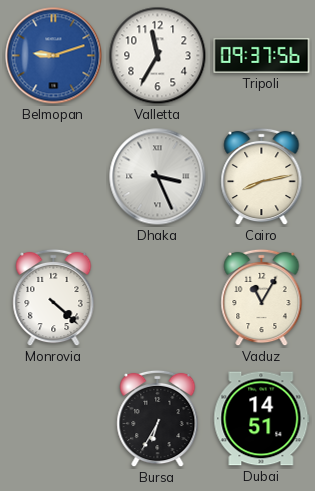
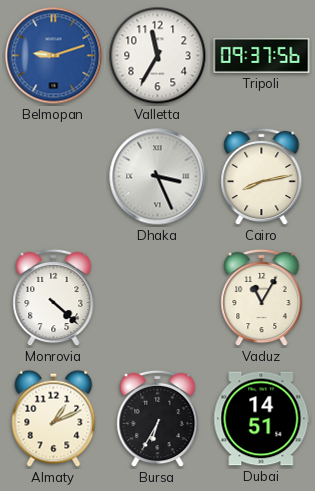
Almaty: none -> 1:11 (54, 418)
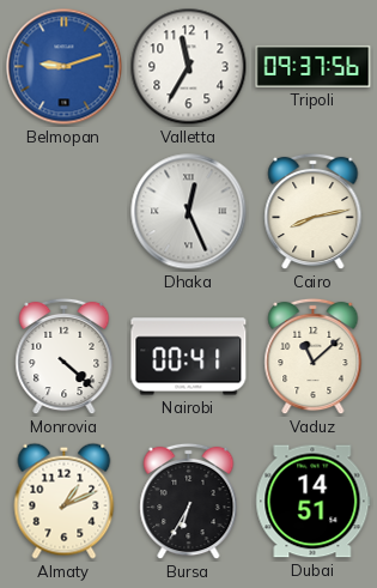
Dhaka: 3:26 -> 12:26 (189, 212)
Nairobi: none -> 00:41 (189, 357)
Vaduz: 11:05 -> 11:08 (314, 357)
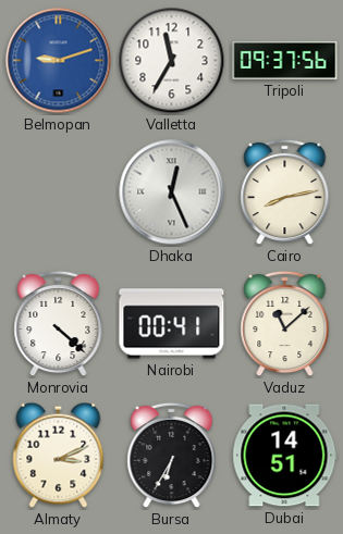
Almaty: 1:11 -> 3:11 (59, 455)
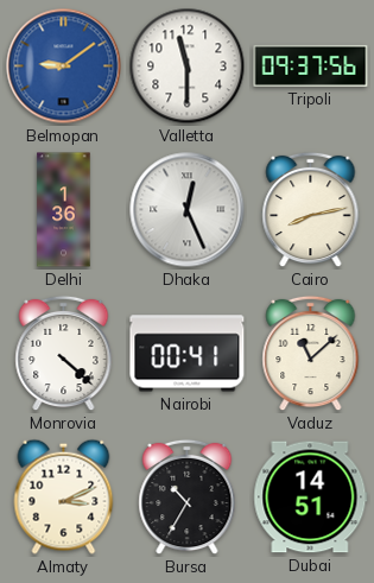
Belmopan: 9:12 -> 9:09 (64, 66)
Valletta: 11:35 -> 11:30 (188, 66)
Delhi: none -> 1:36 (64, 210)
Bursa: 6:35 -> 10:35 (188, 498)
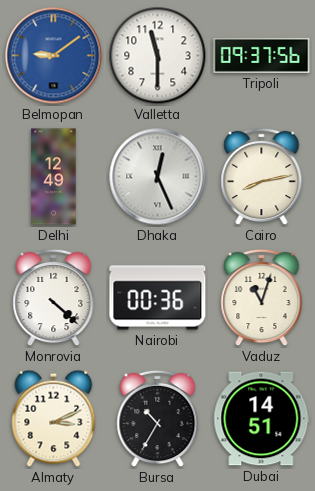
Delhi: 1:36 -> 12:49 (54, 177)
Nairobi: 00:41 -> 00:36 (158, 298)
Vaduz: 11:08 -> 11:03 (262, 298)
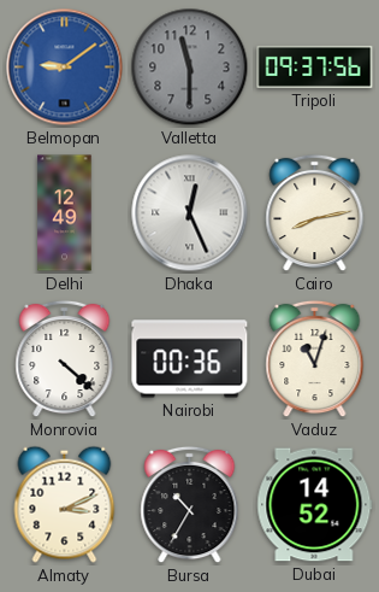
Valletta dial: white -> grey (190, 68)
Dubai: 14:51 -> 14:52 (315, 505)
